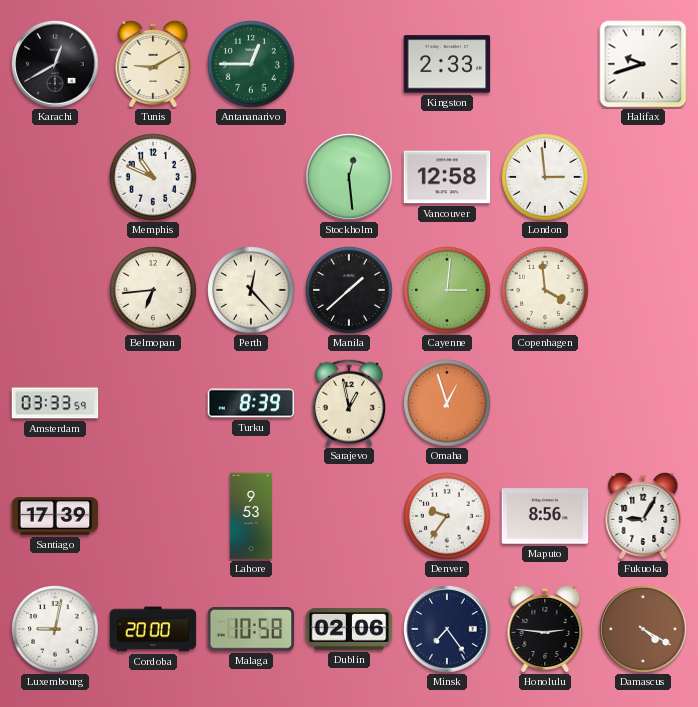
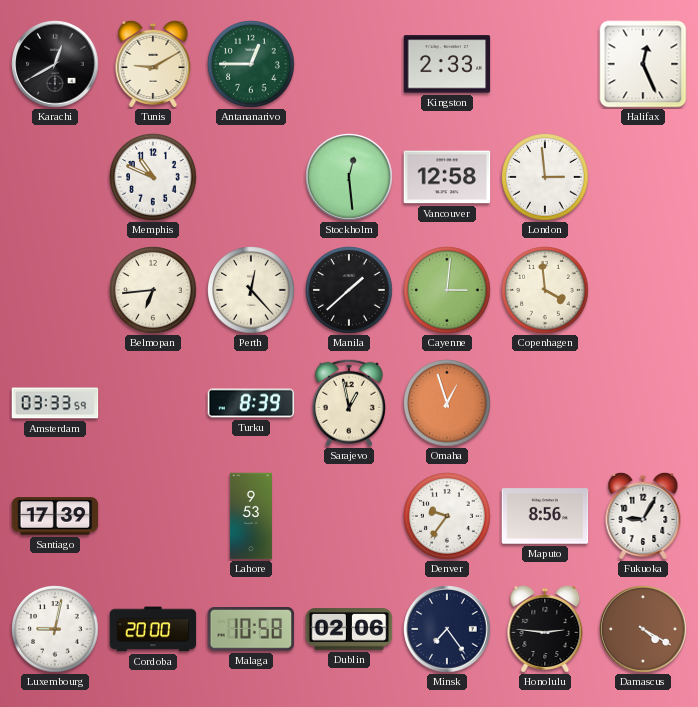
Halifax: 9:42 -> 12:26 (643, 64)
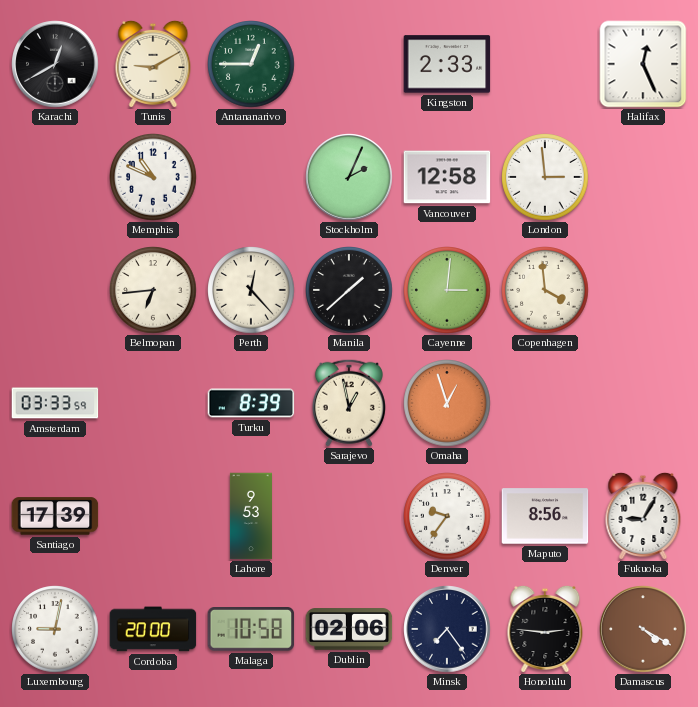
Stockholm: 12:29 -> 2:04 (349, 177)
